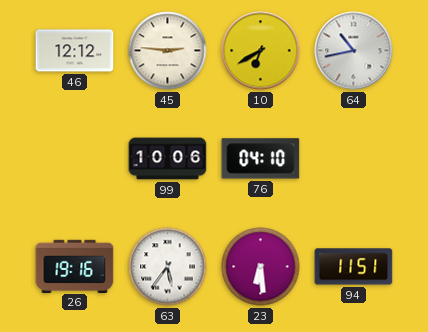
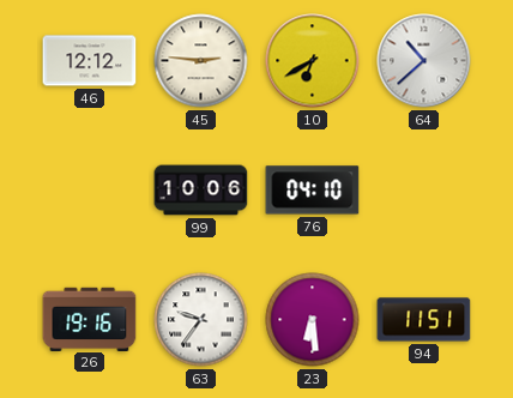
64: 10:43 -> 10:38 (424, 61)
63: 5:36 -> 9:36 (201, 320)
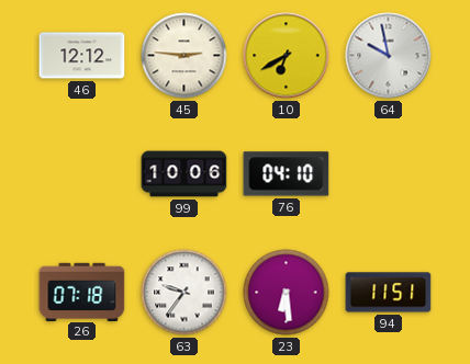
64: 10:38 -> 9:58 (389, 56)
26: 19:16 -> 07:18 (82, 292)
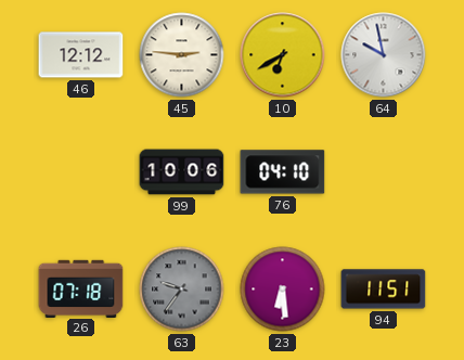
63 dial: white -> grey (182, 290)
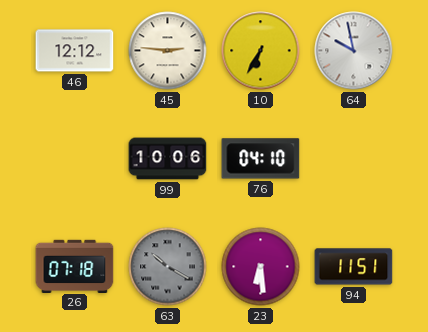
10: 6:40 -> 6:35 (261, 51)
63: 9:36 -> 10:20 (168, 267)
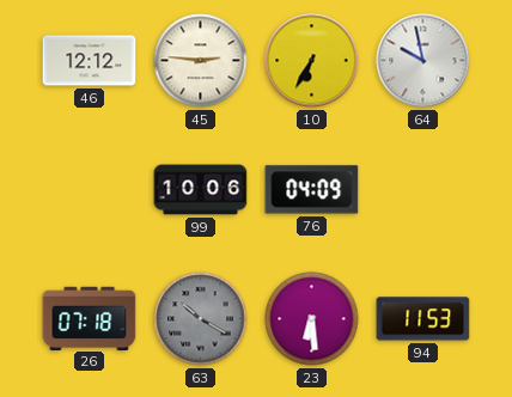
76: 04:10 -> 04:09 (312, 190)
94: 11:51 -> 11:53 (423, 319)
